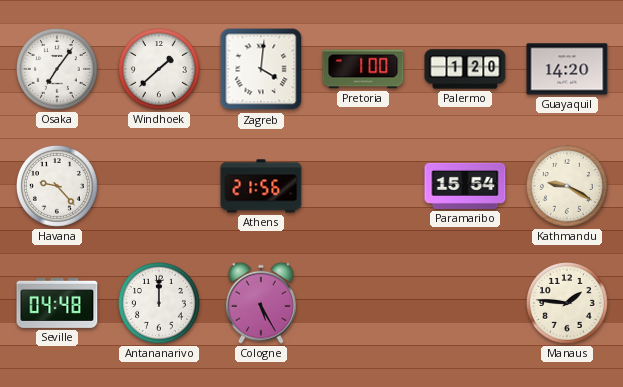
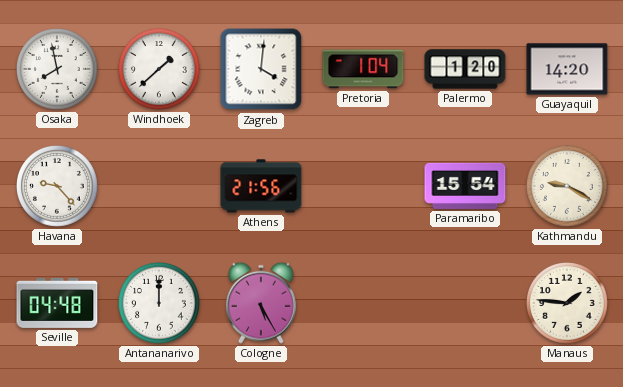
Osaka: 7:06 -> 7:58 (58, 70)
Pretoria: 1:00 -> 1:04 (363, 69)
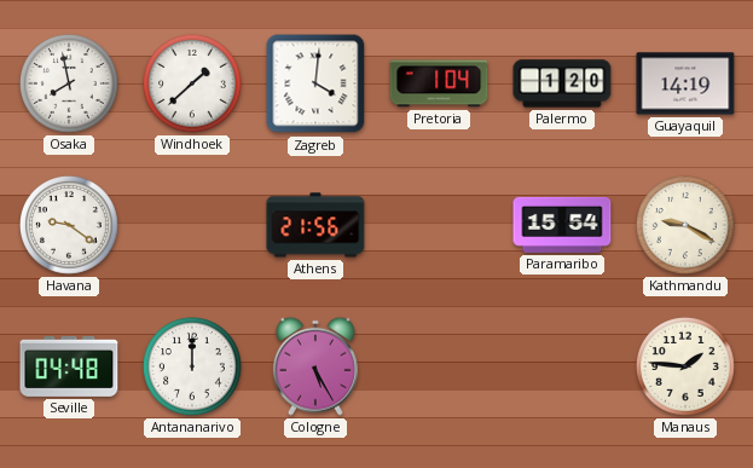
Guayaquil: 14:20 -> 14:19 (685, 83)
Havana: 9:23 -> 9:21 (70, 226)
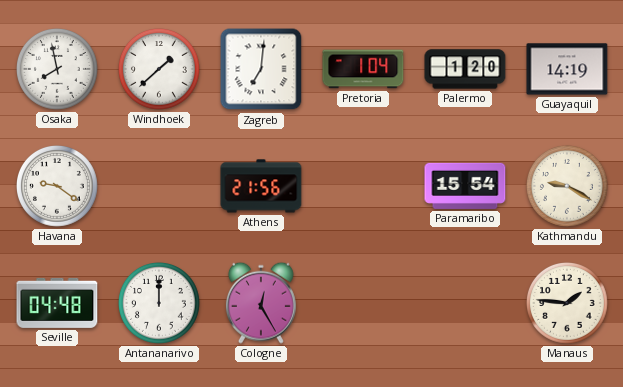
Zagreb: 4:01 -> 7:01 (261, 69)
Cologne: 5:25 -> 12:25 (261, 303)
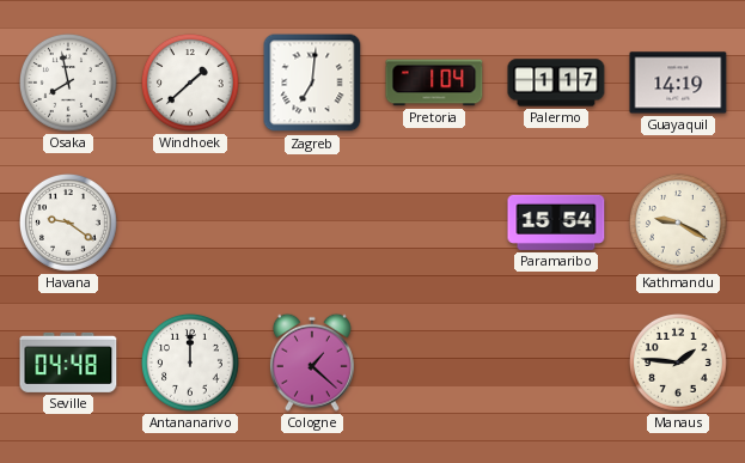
Palermo: 1:20 -> 1:17 (556, 83)
Athens: 21:56 -> none (261, 186)
Cologne: 12:25 -> 1:22 (312, 363)
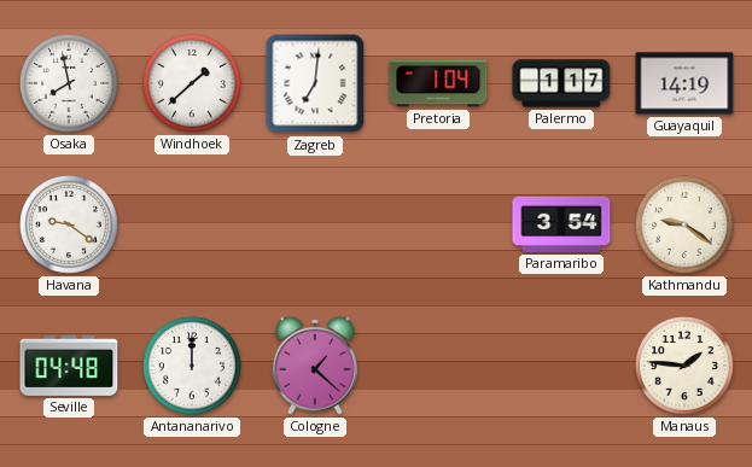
Paramaribo: 15:54 -> 3:54 (561, 224)
Kathmandu: 9:20 -> 9:21 (686, 226)
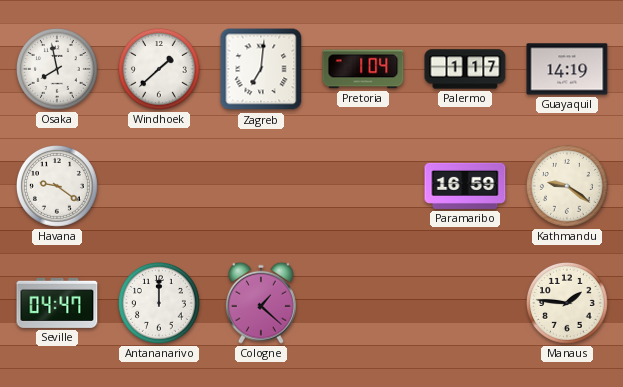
Paramaribo: 3:54 -> 16:59 (465, 186)
Seville: 04:48 -> 04:47 (57, 303)
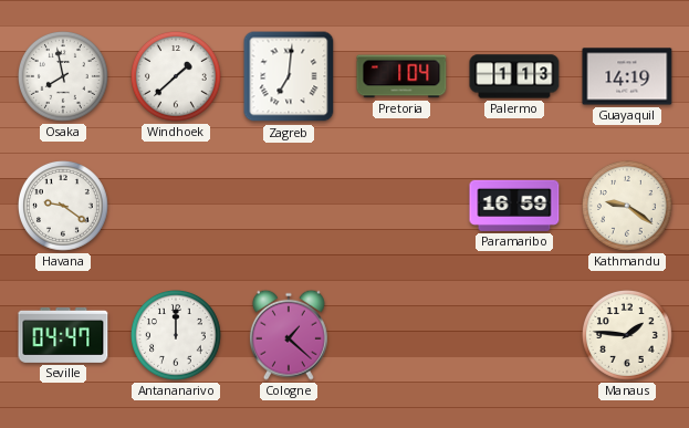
Palermo: 1:17 -> 1:13 (514, 76)
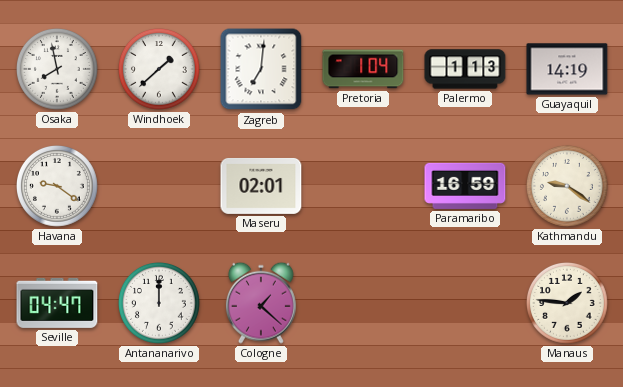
Maseru: none -> 02:01 (261, 186)
